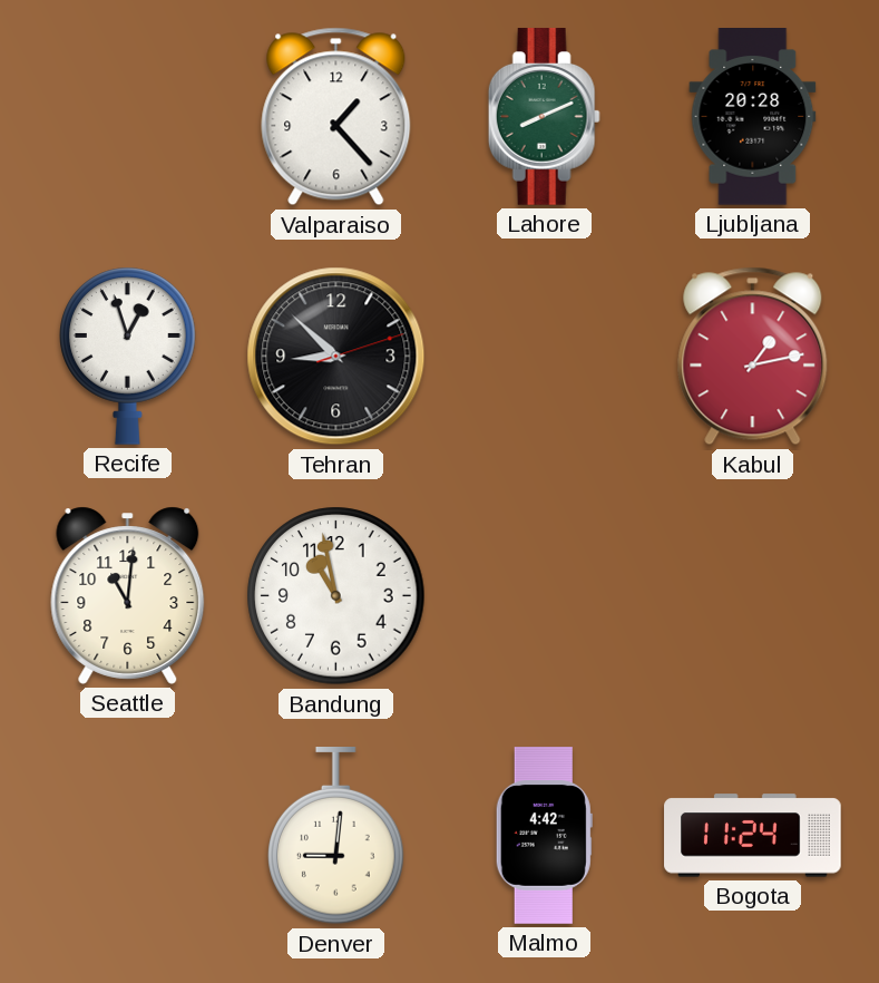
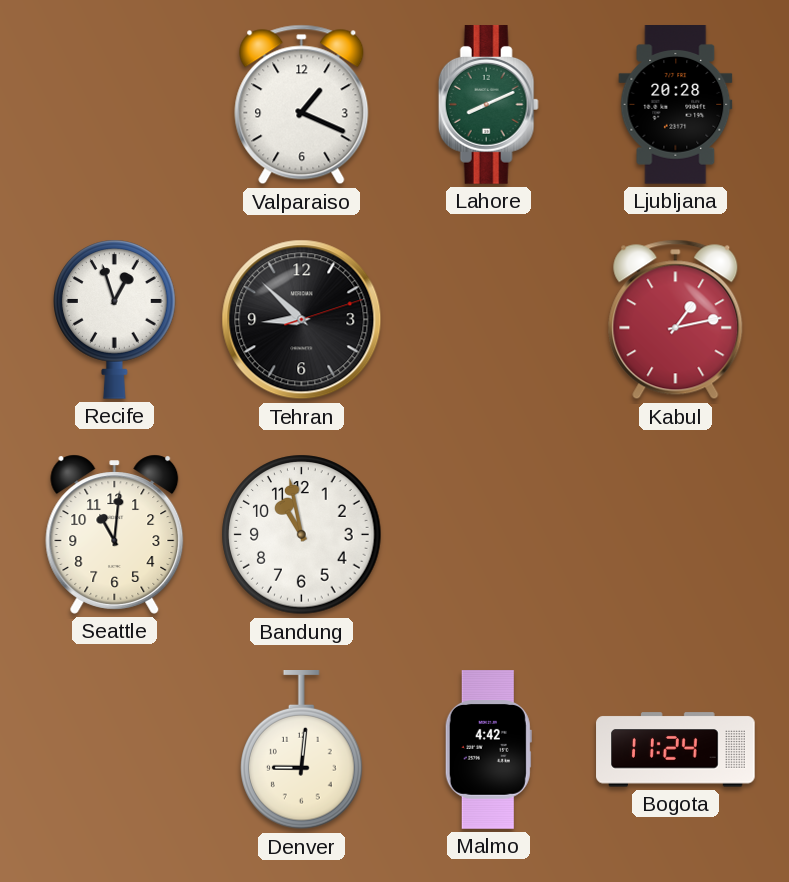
Valparaiso: 1:23 -> 1:19 (302, 105)
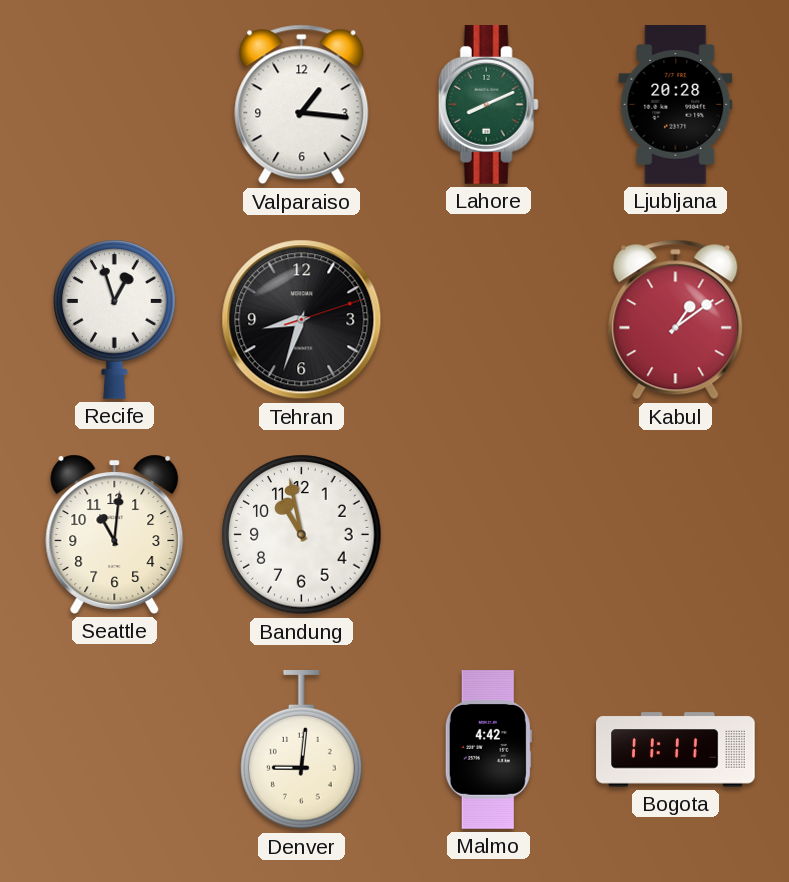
Valparaiso: 1:19 -> 1:16 (302, 105)
Tehran: 8:52 -> 8:33 (302, 320)
Kabul: 1:13 -> 1:09 (676, 320)
Bogota: 11:24 -> 11:11 (676, 750)
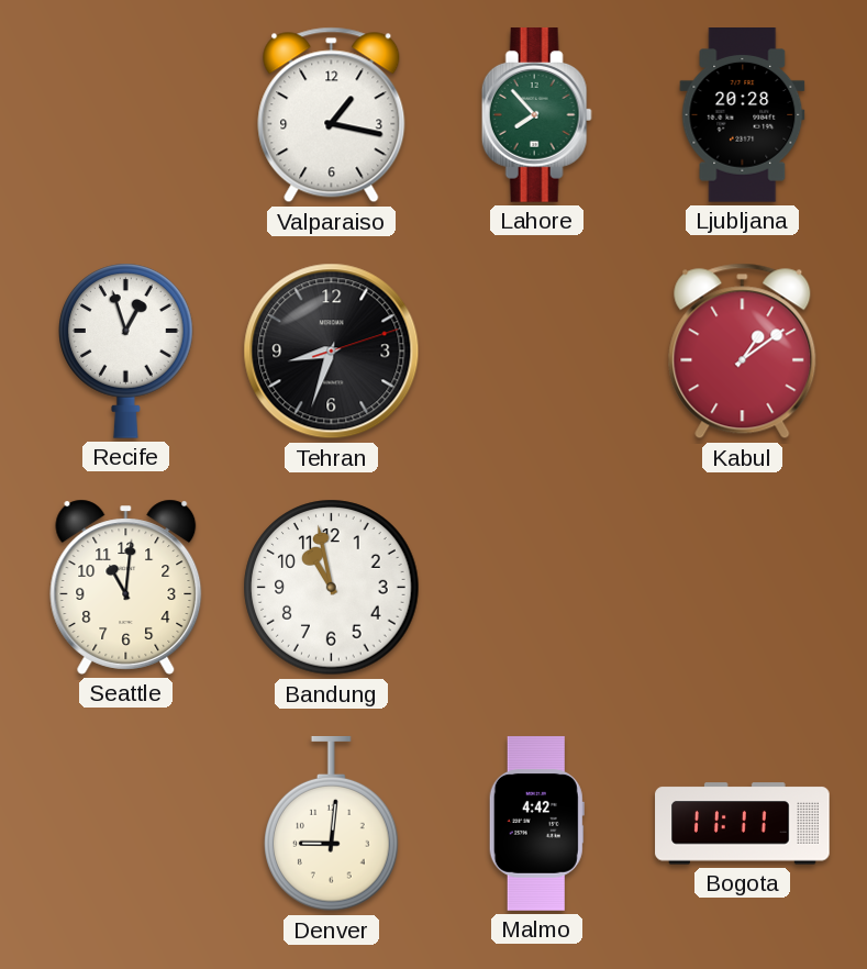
Valparaiso: 1:16 -> 1:17 (332, 115)
Lahore: 8:11 -> 7:53 (536, 115)
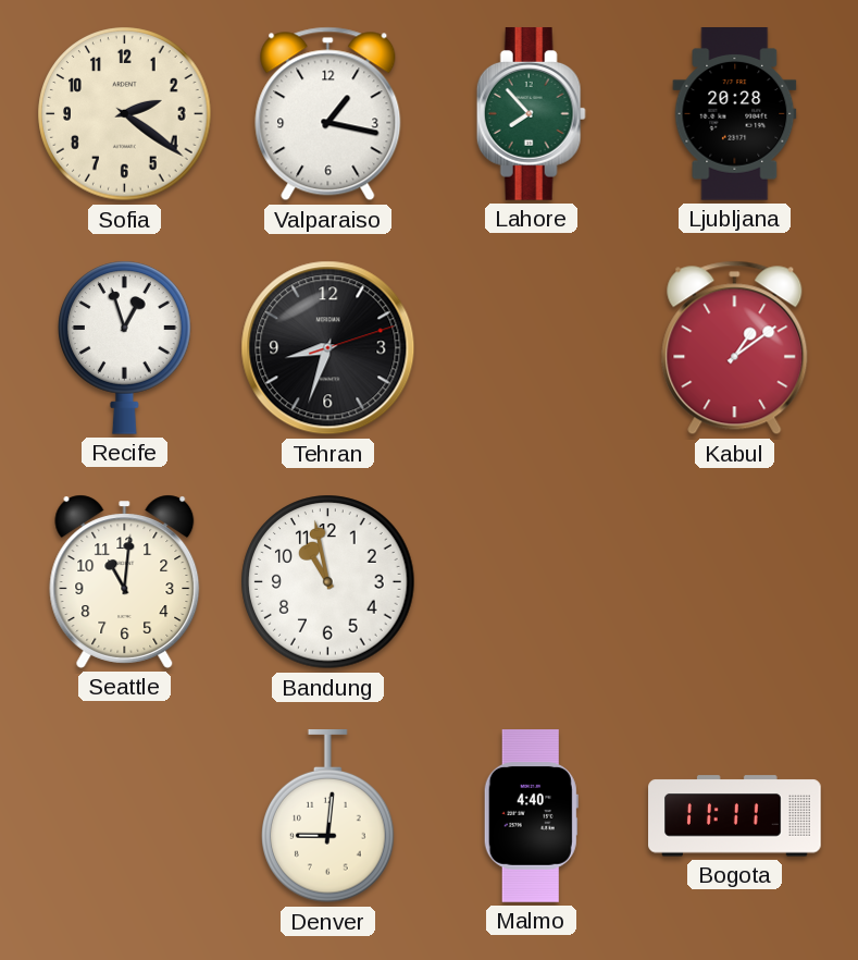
Sofia: none -> 2:21 (125, 114)
Malmo: 4:42 -> 4:40 (531, 816)
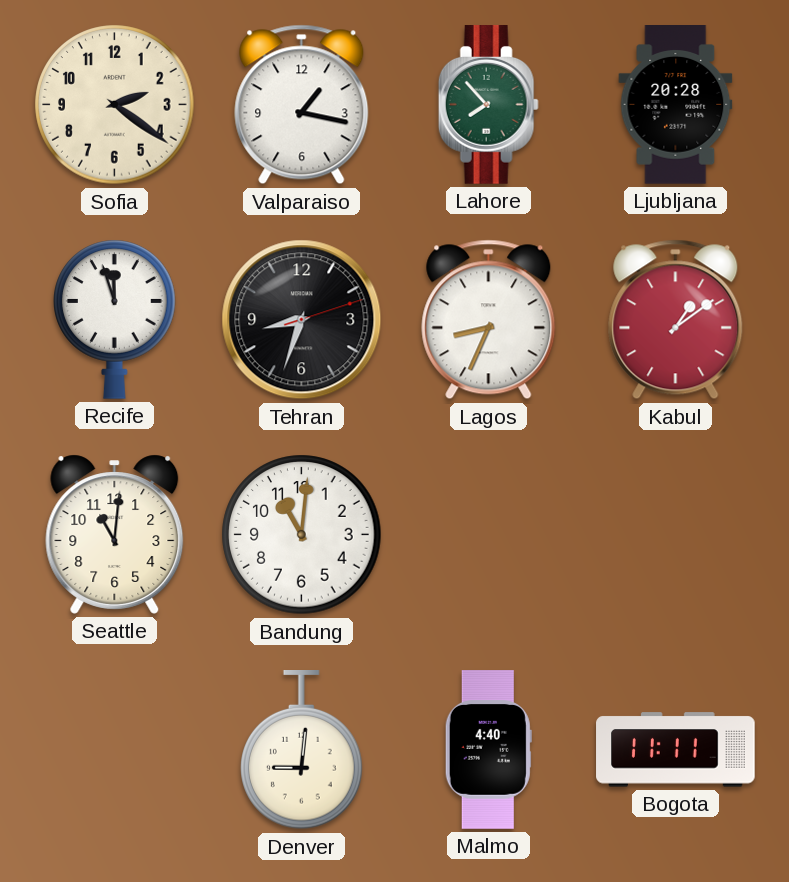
Recife: 12:57 -> 11:57 (115, 319)
Lagos: none -> 8:34 (489, 320)
Bandung: 10:58 -> 11:01 (302, 535)
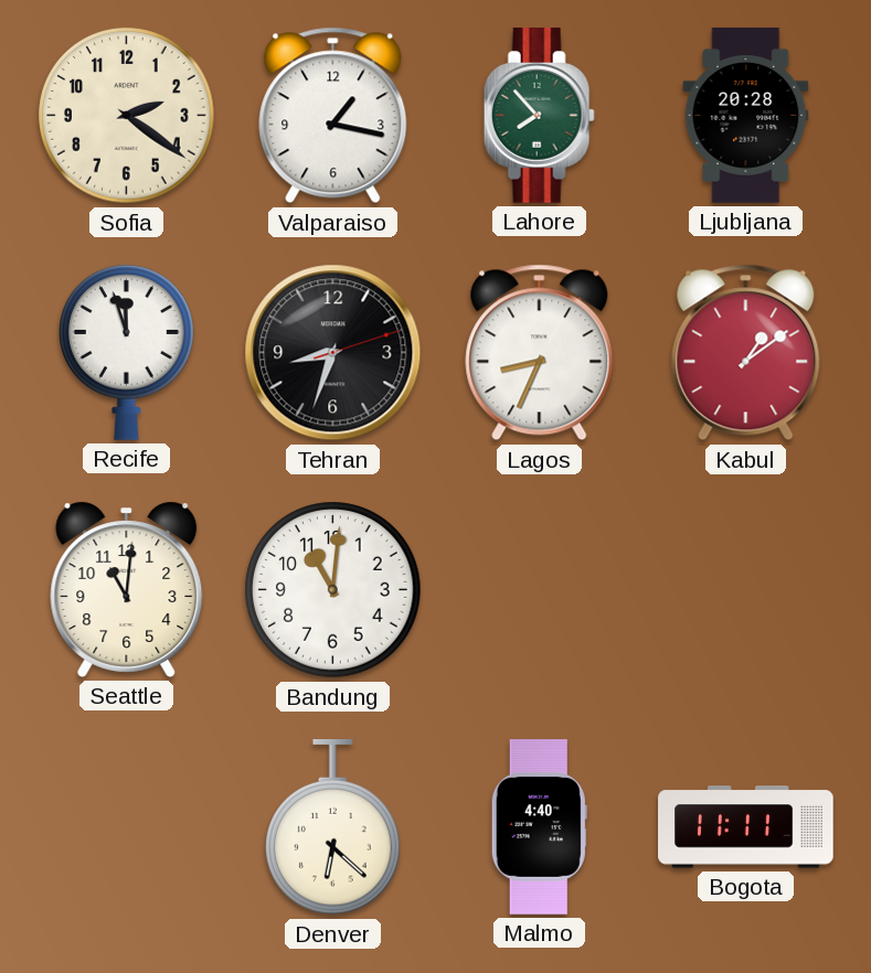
Denver: 9:01 -> 6:22 (333, 828)
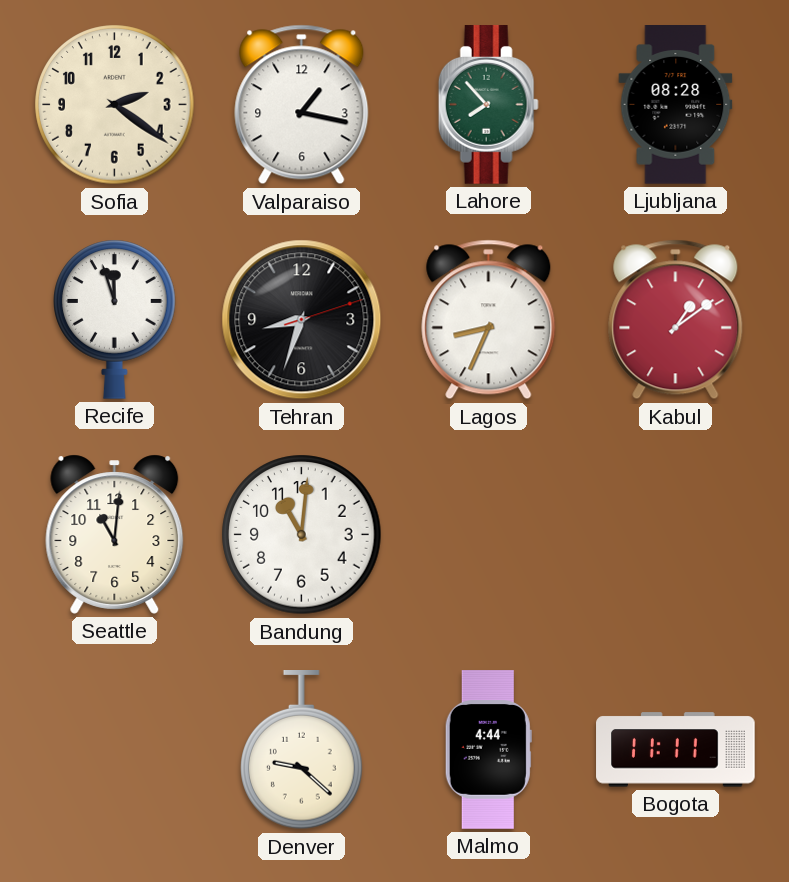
Ljubljana: 20:28 -> 08:28 (676, 105)
Denver: 6:22 -> 9:22 (302, 751)
Malmo: 4:40 -> 4:44 (488, 750)
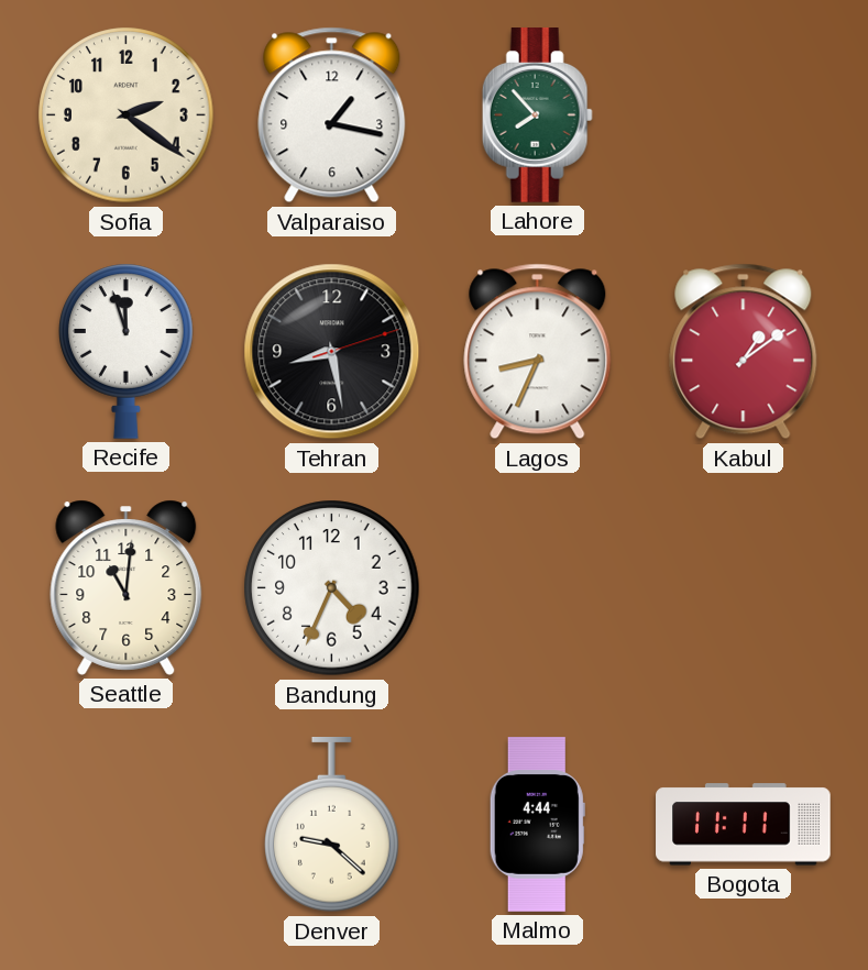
Ljubljana: 08:28 -> none (676, 105)
Tehran: 8:33 -> 8:28 (332, 352)
Bandung: 11:01 -> 4:34 (332, 588)
